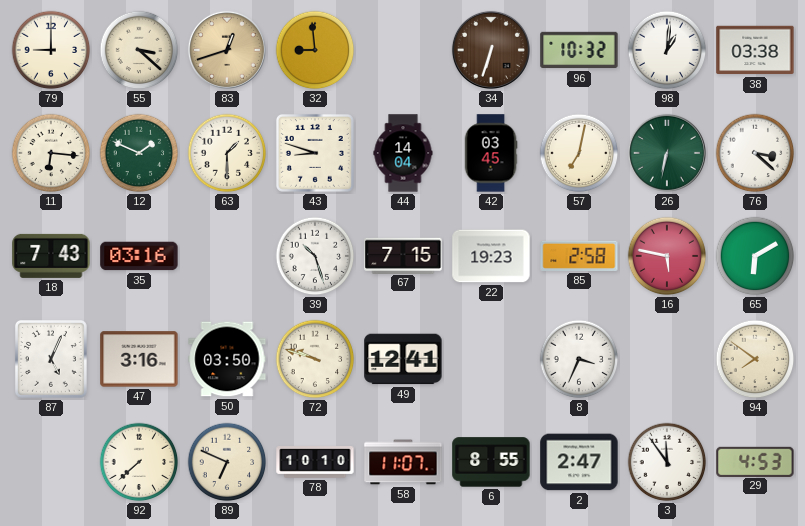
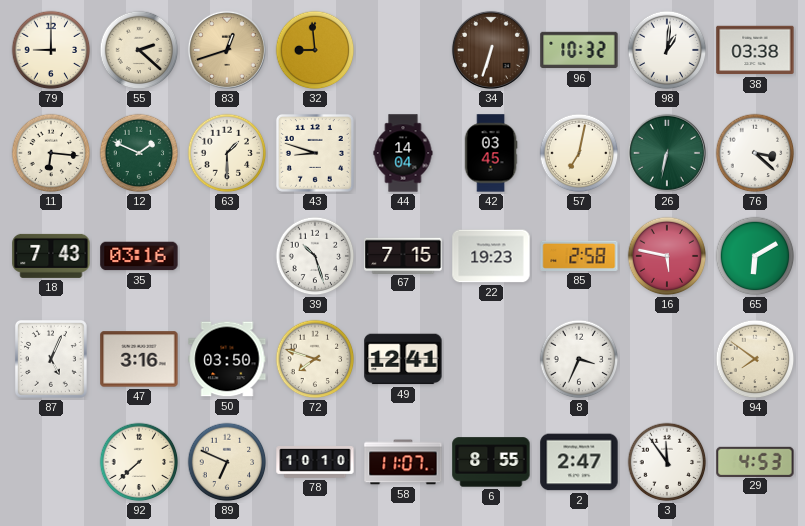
55: 3:22 -> 2:22 (139, 50)
72: 9:48 -> 7:48 (315, 359)
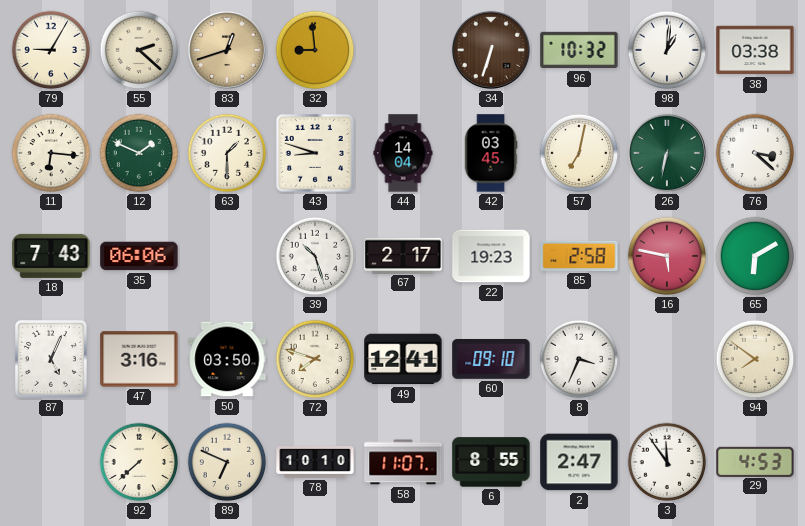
79: 9:00 -> 9:05 (51, 50)
35: 03:16 -> 06:06 (139, 256)
67: 7:15 -> 2:17 (403, 255)
60: none -> 09:10 (491, 360)
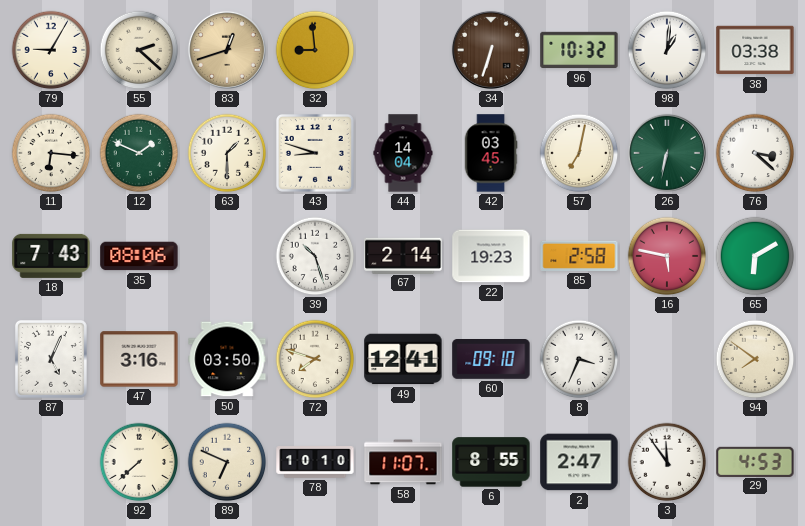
35: 06:06 -> 08:06 (139, 256)
67: 2:17 -> 2:14 (403, 255)
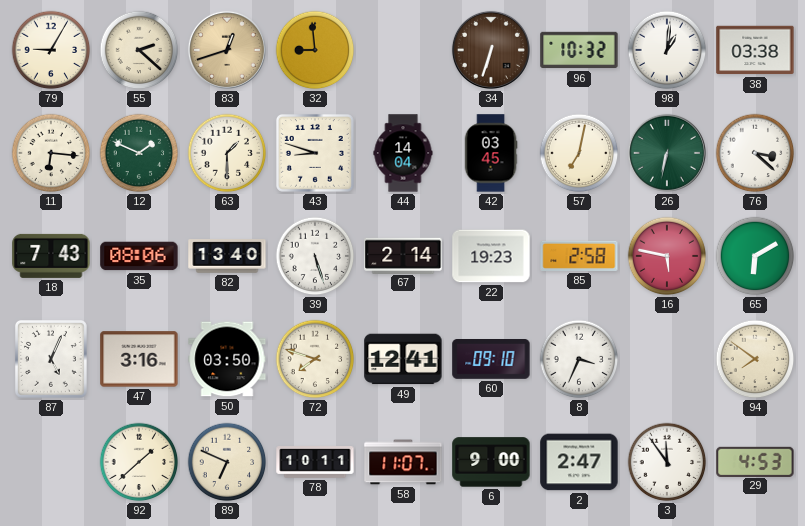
82: none -> 13:40 (227, 256)
39: 10:27 -> 5:27 (315, 256)
92: 7:38 -> 1:38 (139, 462)
78: 10:10 -> 10:11 (315, 463)
6: 8:55 -> 9:00 (491, 462)
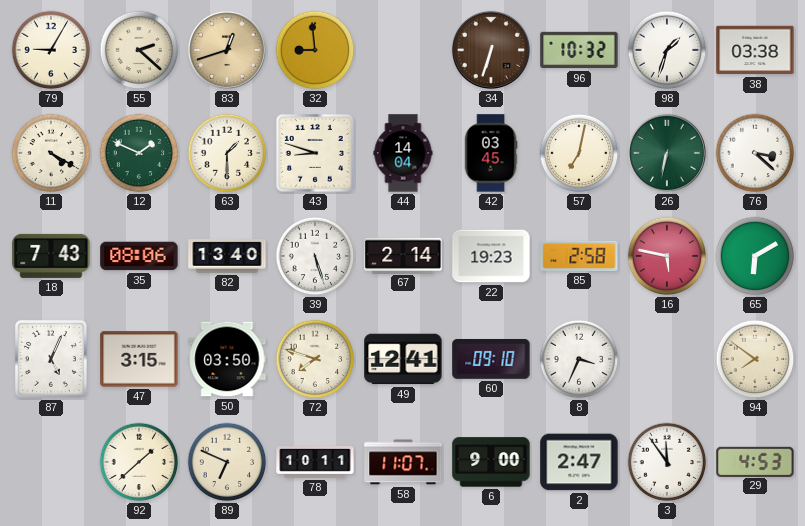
98: 1:01 -> 1:33 (667, 50)
11: 6:16 -> 4:20 (51, 153)
47: 3:16 -> 3:15 (139, 359)
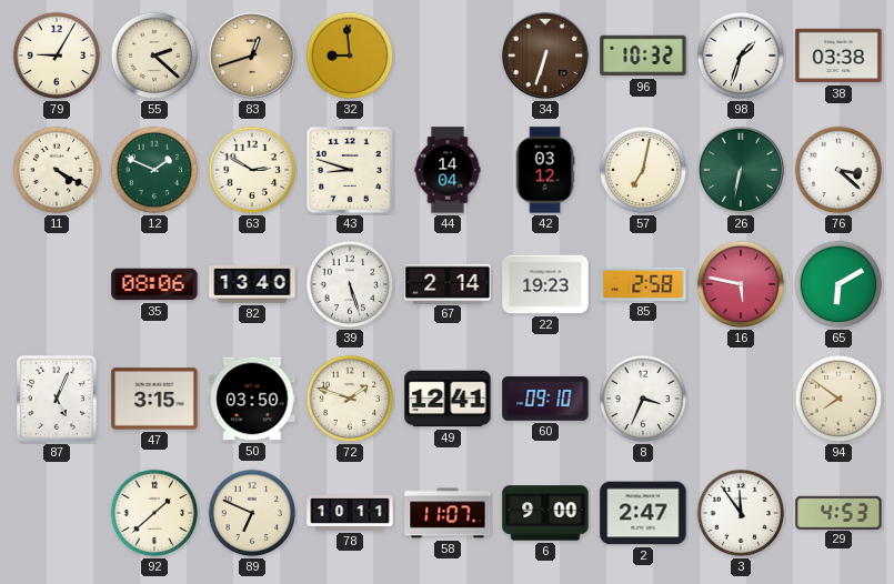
63: 1:30 -> 2:50 (252, 170)
42: 03:45 -> 03:12 (545, 170)
18: 7:43 -> none (51, 256)
72: 7:48 -> 1:48 (350, 399)
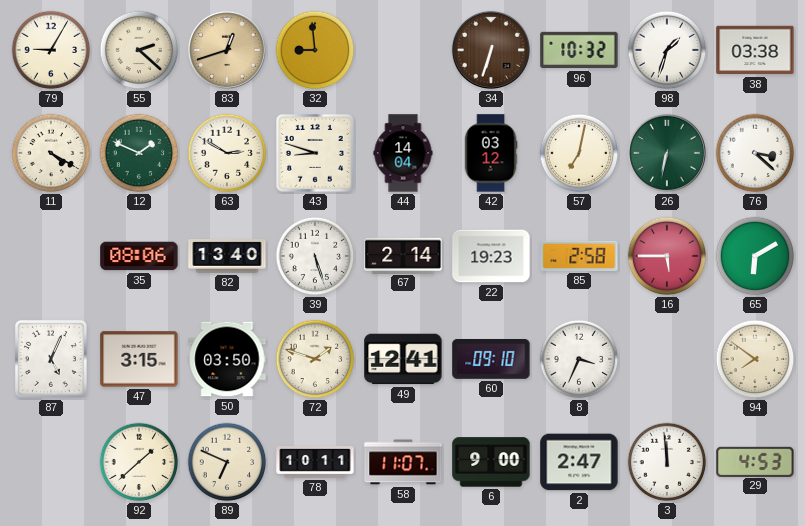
16: 5:47 -> 5:45 (667, 256)
3: 11:54 -> 11:59 (667, 462)
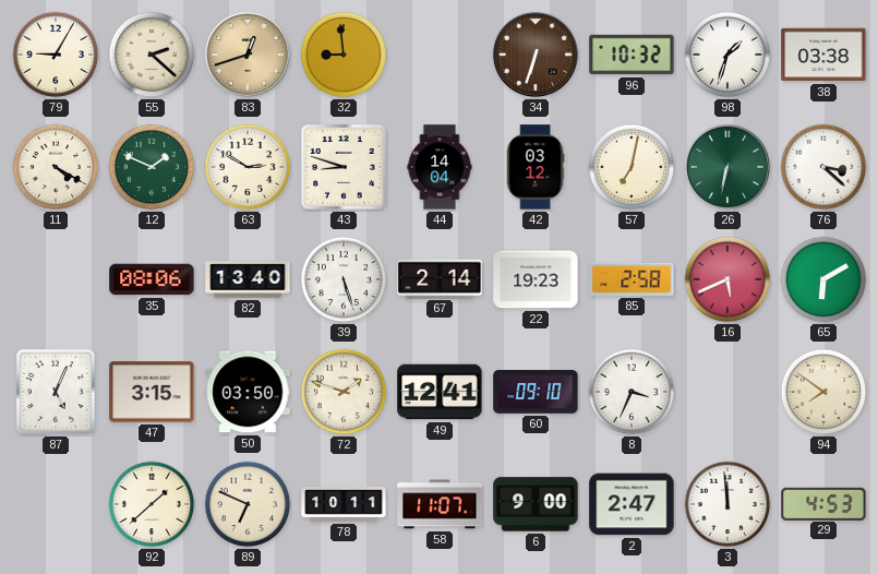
16: 5:45 -> 5:41 (727, 279)
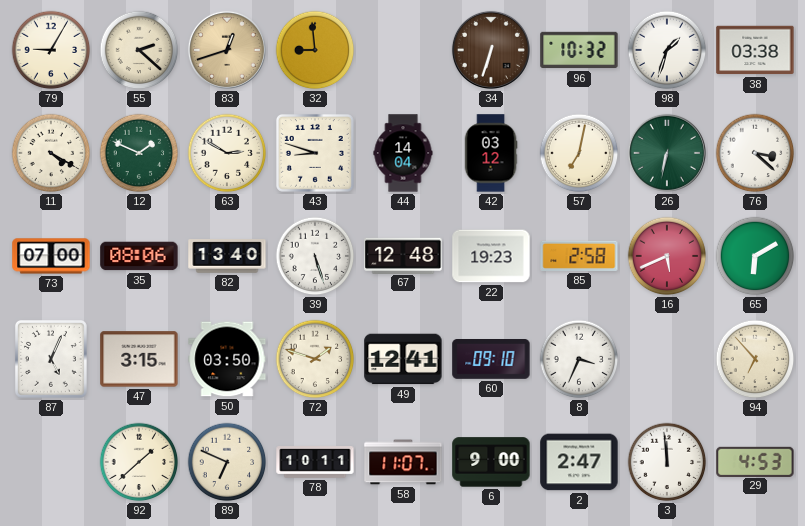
73: none -> 07:00 (51, 256)
67: 2:14 -> 12:48 (403, 255)
94: 7:51 -> 6:53 (755, 359)
